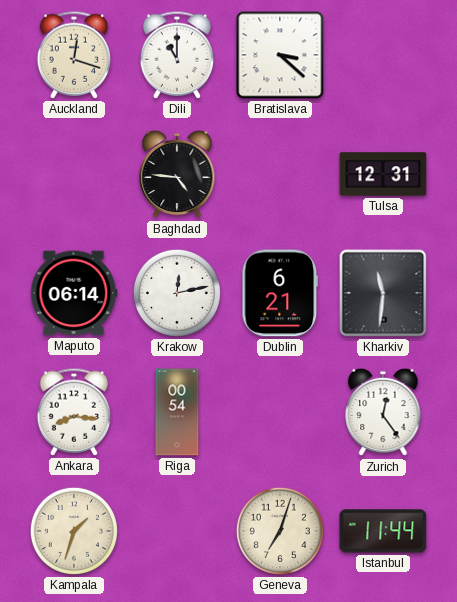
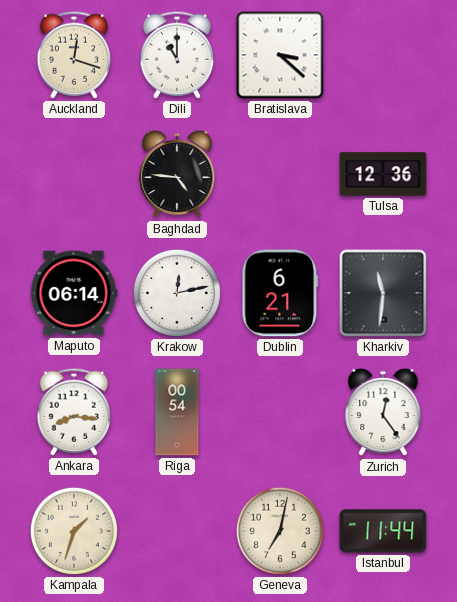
Tulsa: 12:31 -> 12:36 (383, 174)
Geneva: 7:03 -> 7:02 (280, 531)
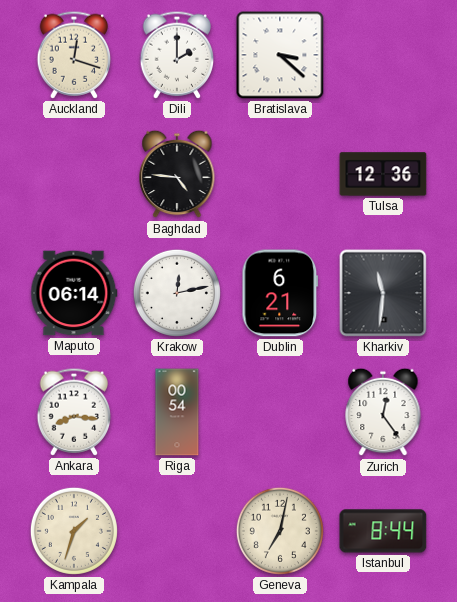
Dili: 11:00 -> 2:00 (177, 55)
Istanbul: 11:44 -> 8:44 (383, 531)
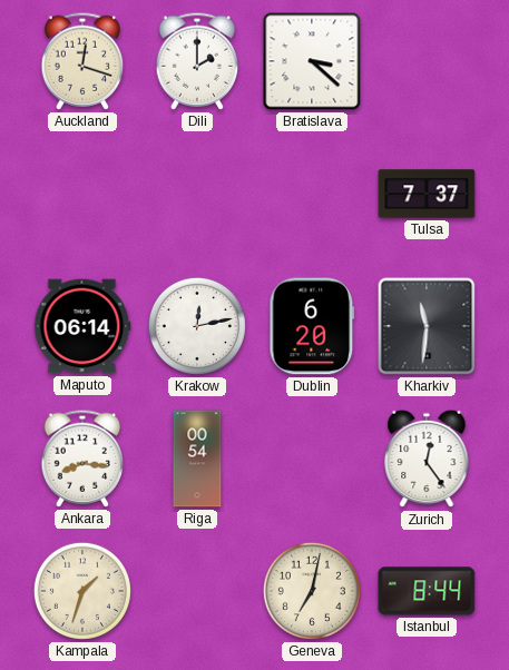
Baghdad: 4:46 -> none (177, 174)
Tulsa: 12:36 -> 7:37 (427, 194)
Dublin: 6:21 -> 6:20 (312, 326)
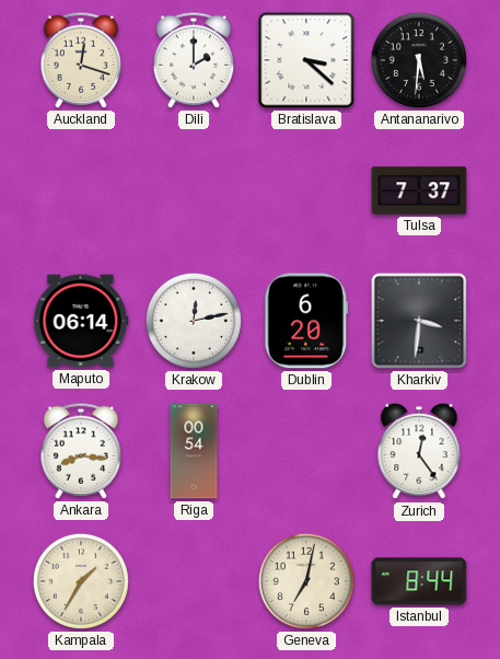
Antananarivo: none -> 5:31 (419, 60)
Kharkiv: 11:31 -> 3:31 (419, 321)
Kampala: 1:33 -> 1:35 (81, 581)
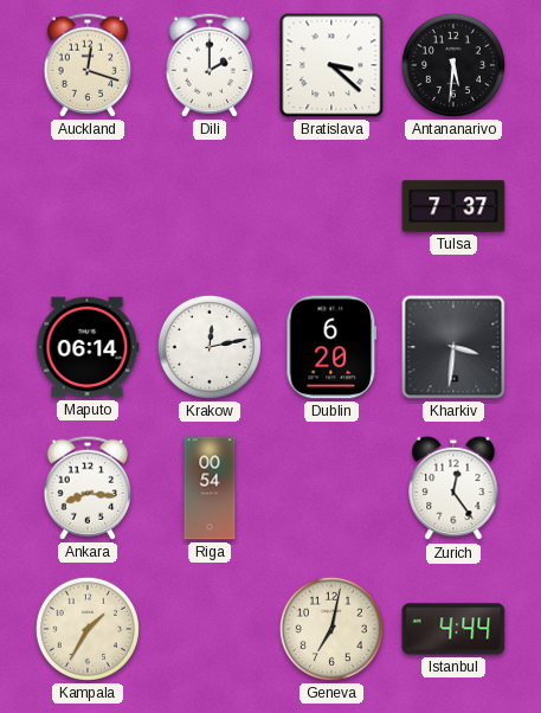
Istanbul: 8:44 -> 4:44 (453, 629)
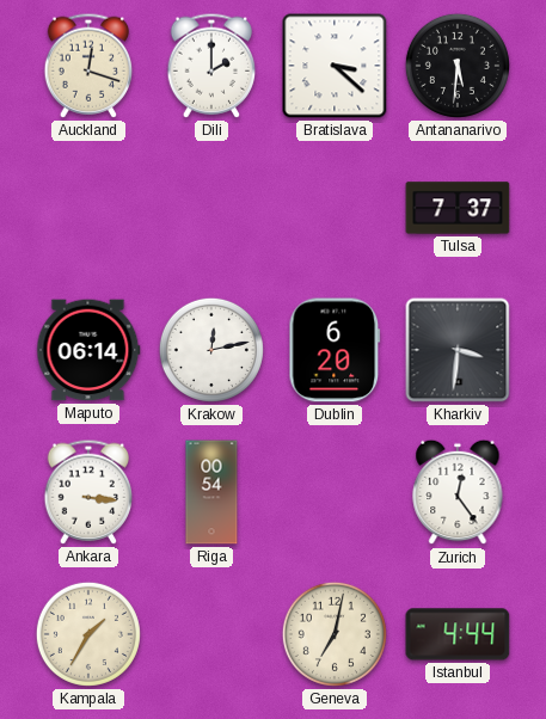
Ankara: 8:16 -> 3:16 (88, 492)
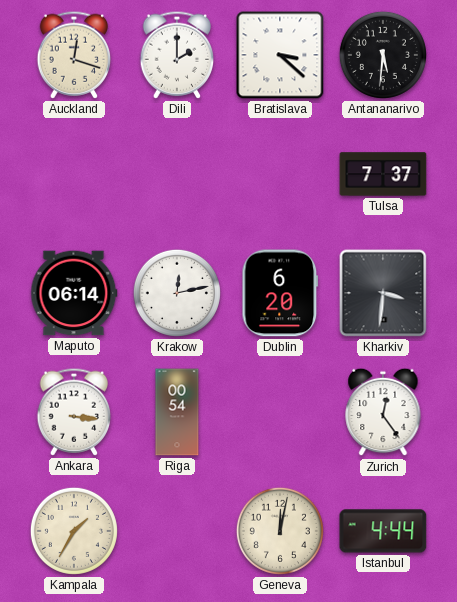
Geneva: 7:02 -> 12:02 (280, 531)
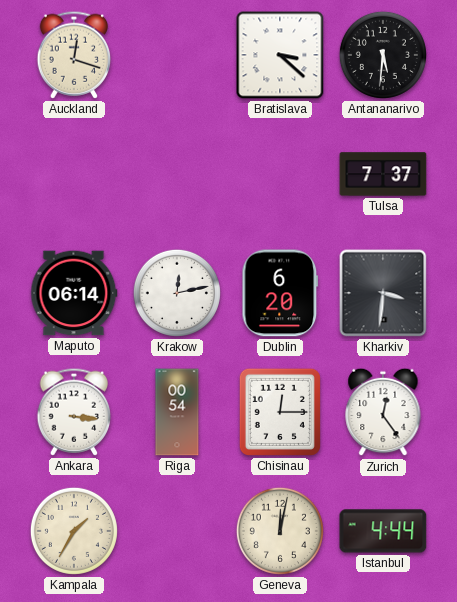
Dili: 2:00 -> none (177, 55)
Chisinau: none -> 12:15 (280, 412)
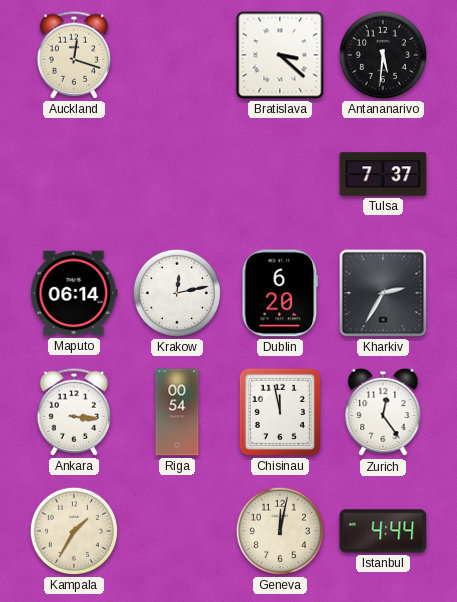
Kharkiv: 3:31 -> 2:35 (383, 293)
Chisinau: 12:15 -> 11:58 (280, 412)
